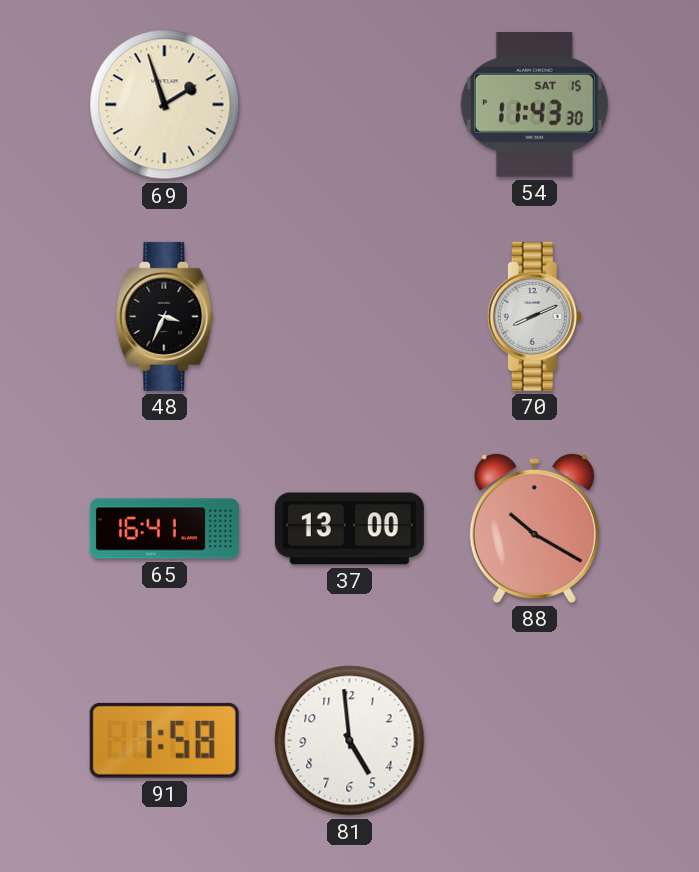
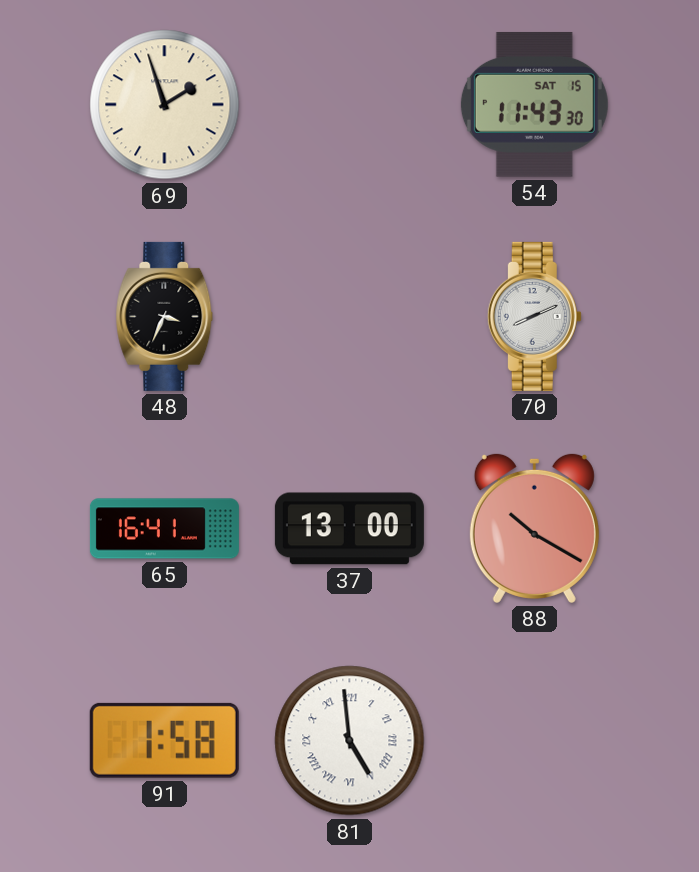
81 numerals: Arabic -> Roman (350, 741)
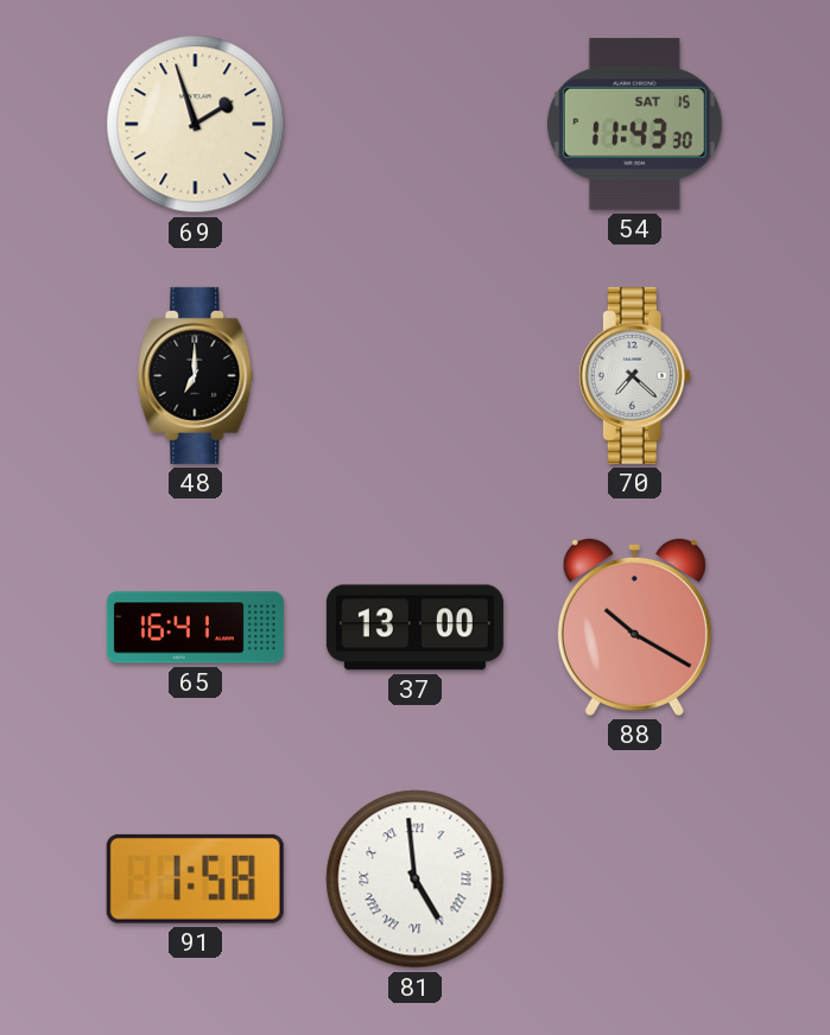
48: 3:34 -> 7:00 (196, 375)
70: 8:11 -> 7:22 (634, 375)
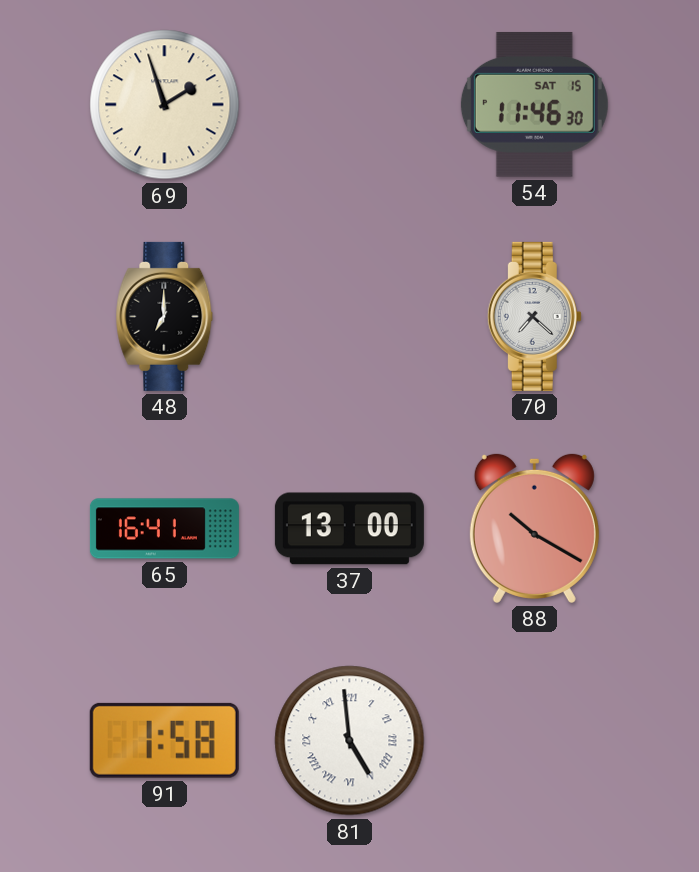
54: 11:43 -> 11:46 (534, 104)
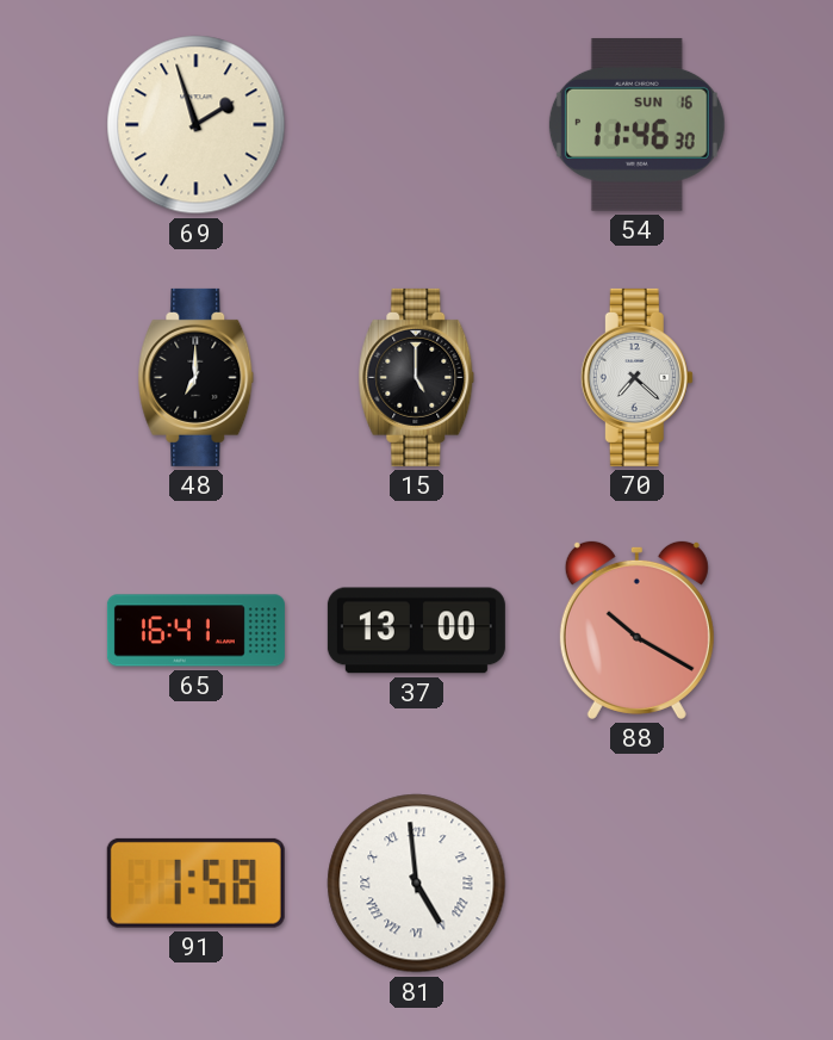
54 date: SAT 15 -> SUN 16 (636, 124)
15: none -> 5:00 (417, 377)
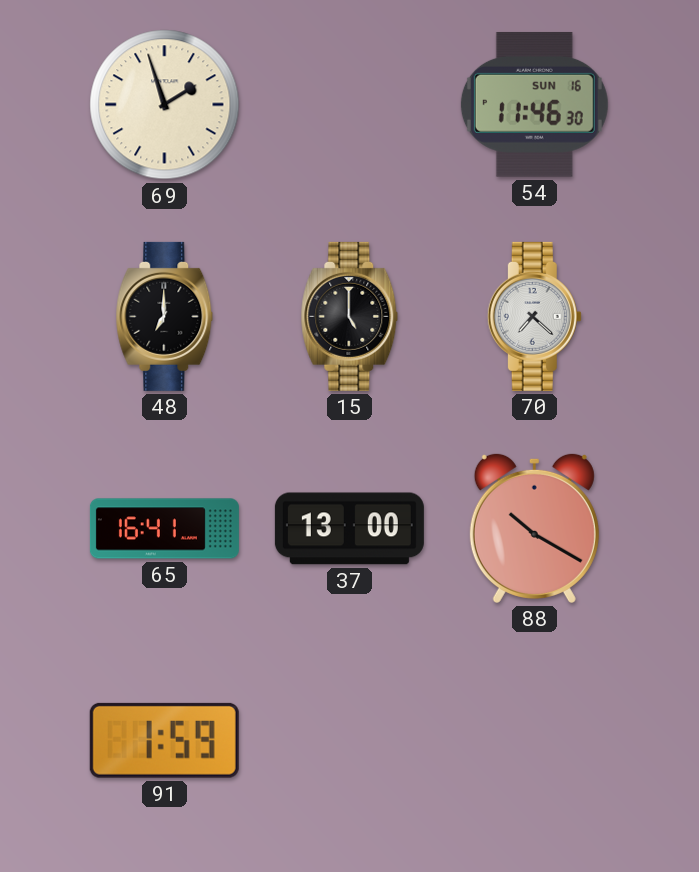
91: 1:58 -> 1:59 (164, 740)
81: 4:59 -> none (417, 884)
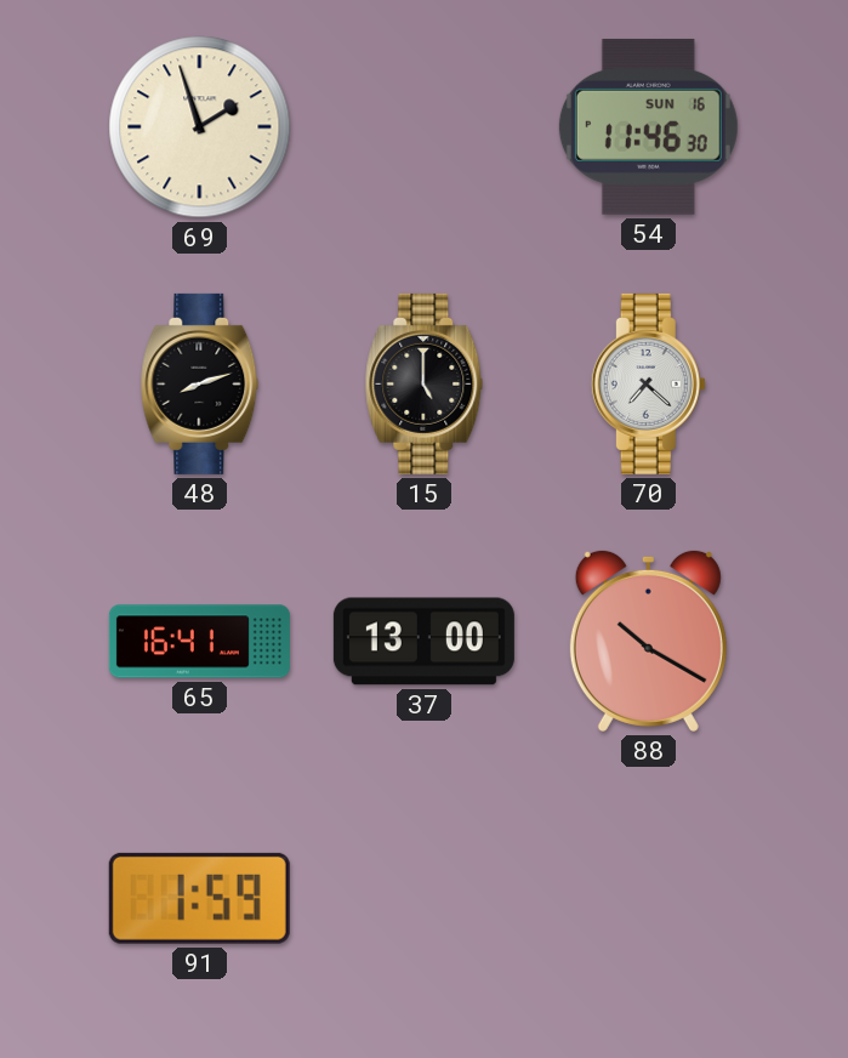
48: 7:00 -> 8:12 (200, 383)
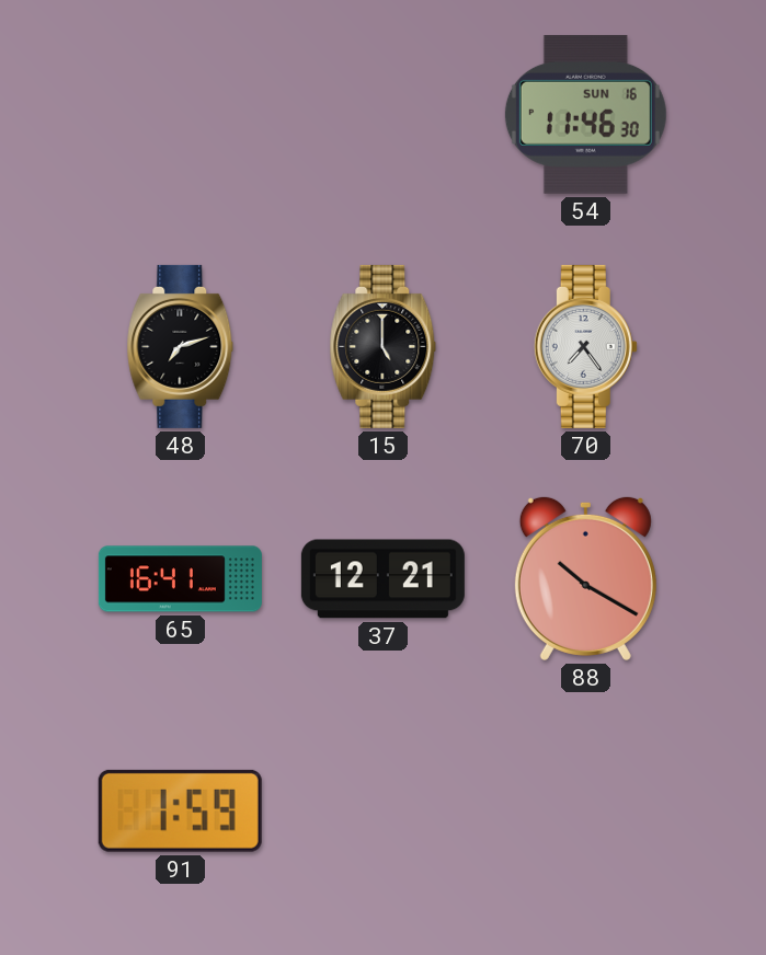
69: 1:57 -> none (200, 127)
48: 8:12 -> 7:12 (181, 346)
70: 7:22 -> 7:24 (585, 346)
37: 13:00 -> 12:21 (382, 579)
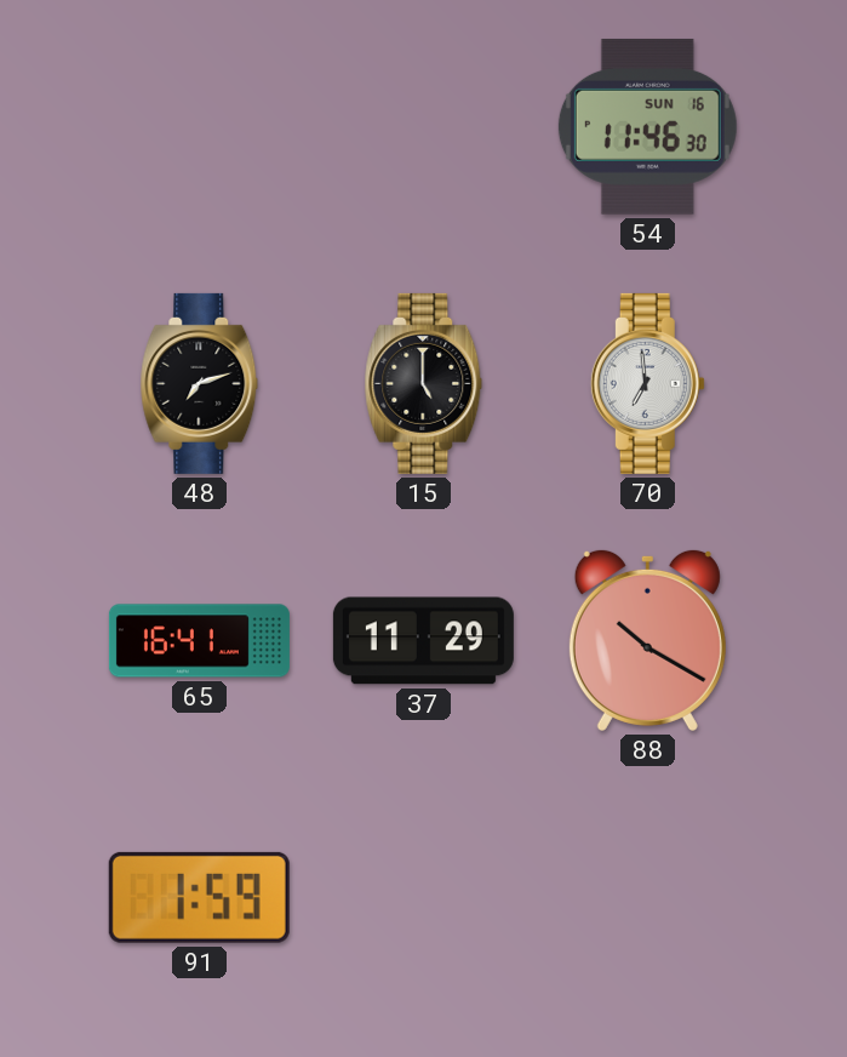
70: 7:24 -> 6:59 (647, 383)
37: 12:21 -> 11:29 (423, 641)
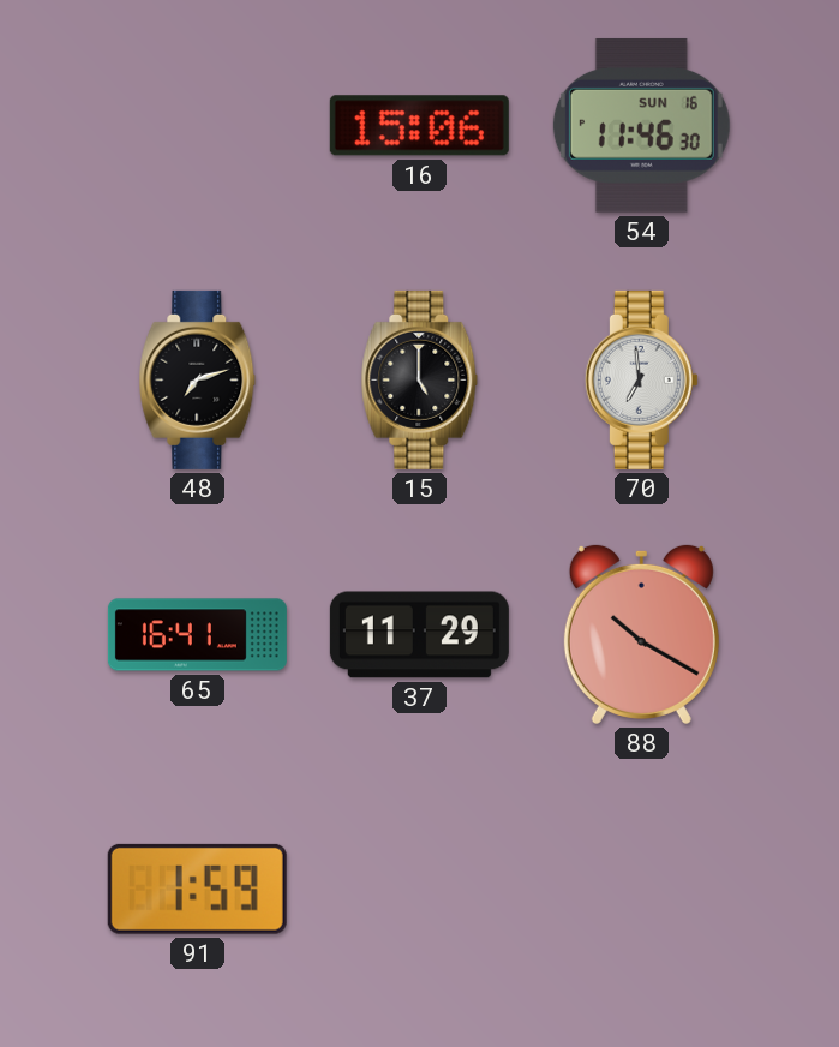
16: none -> 15:06 (419, 126)
